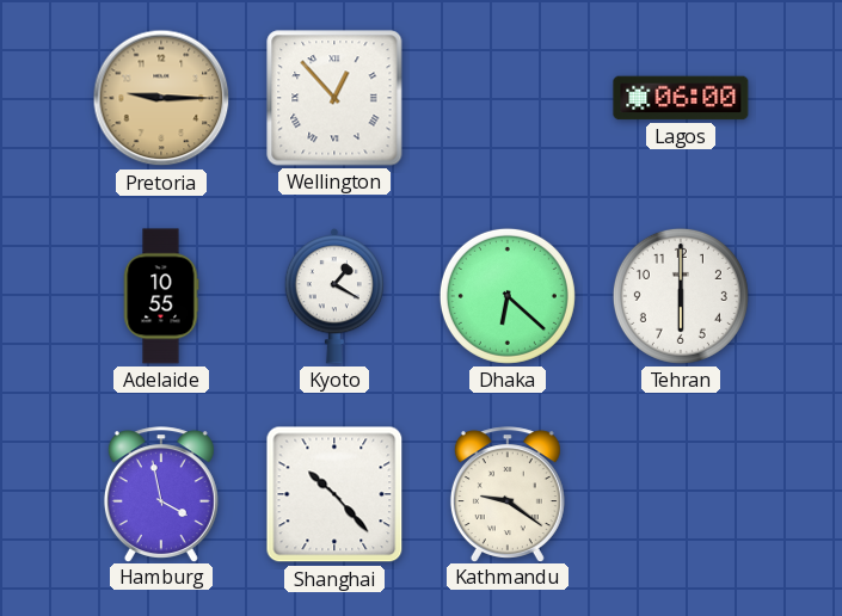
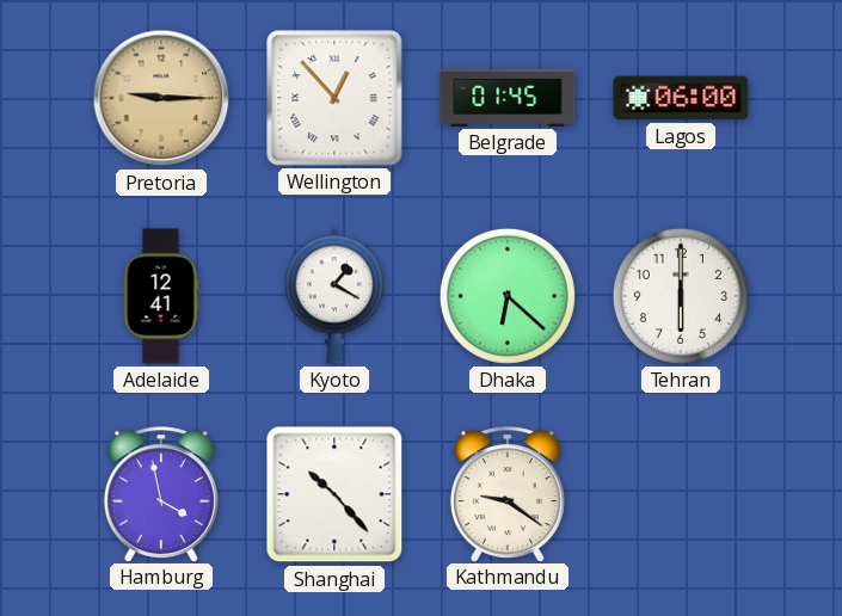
Belgrade: none -> 01:45 (508, 98)
Adelaide: 10:55 -> 12:41 (161, 296)
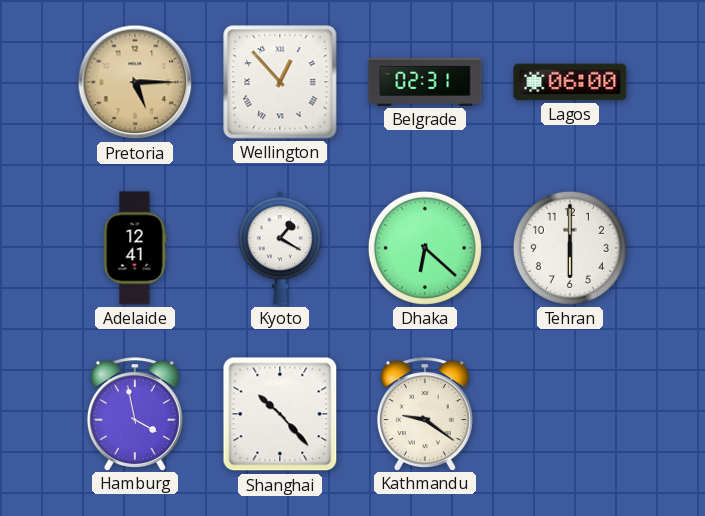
Pretoria: 9:15 -> 5:15 (135, 82)
Belgrade: 01:45 -> 02:31 (425, 82)
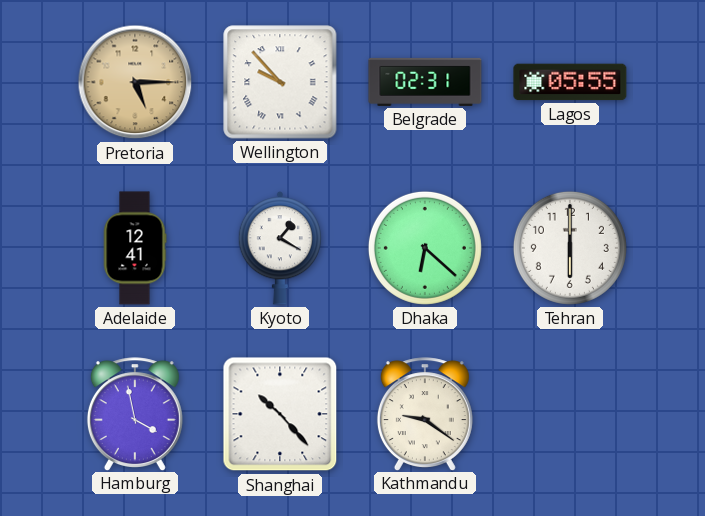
Wellington: 12:53 -> 9:53 (280, 82)
Lagos: 06:00 -> 05:55 (570, 82)
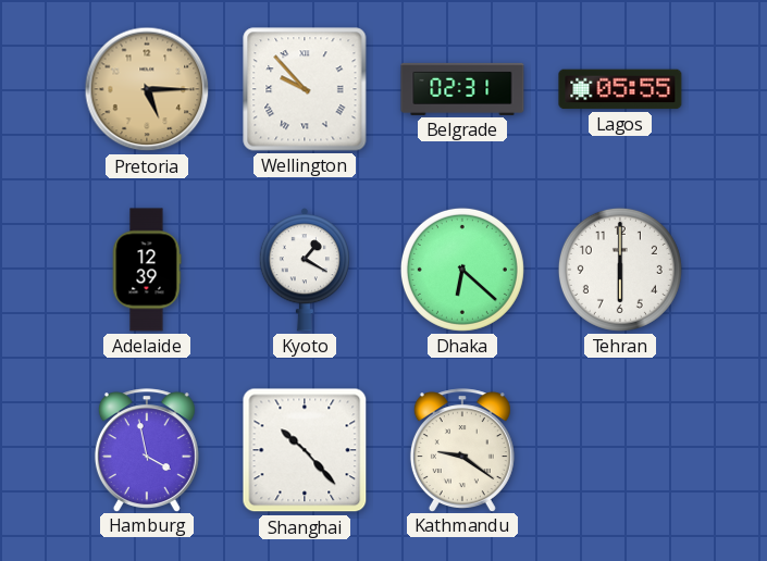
Adelaide: 12:41 -> 12:39 (147, 270)
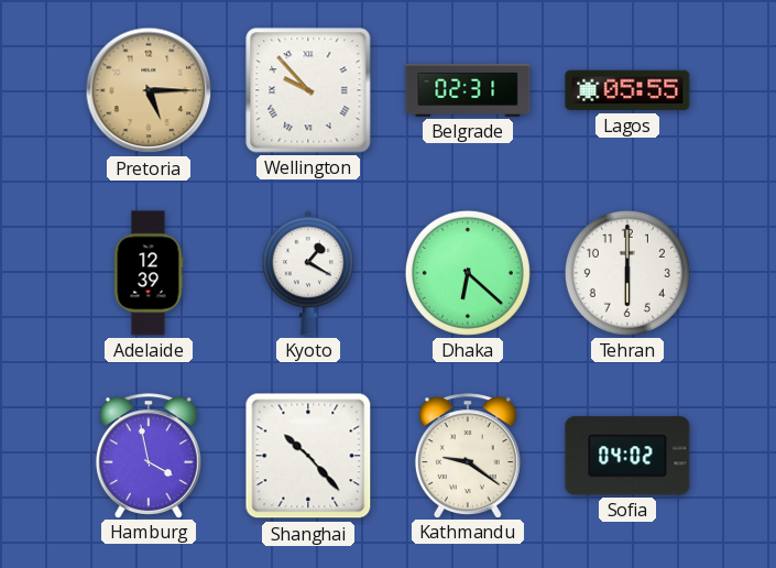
Sofia: none -> 04:02 (627, 456)
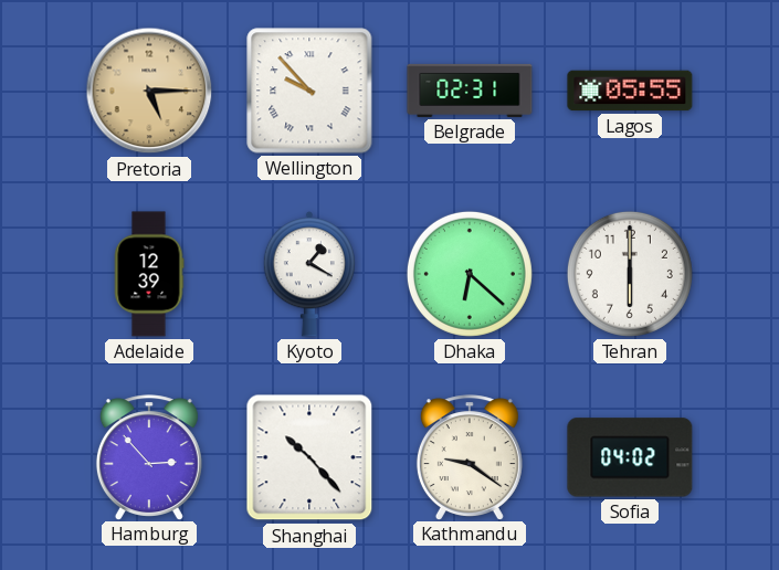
Hamburg: 3:58 -> 2:53 (149, 457)
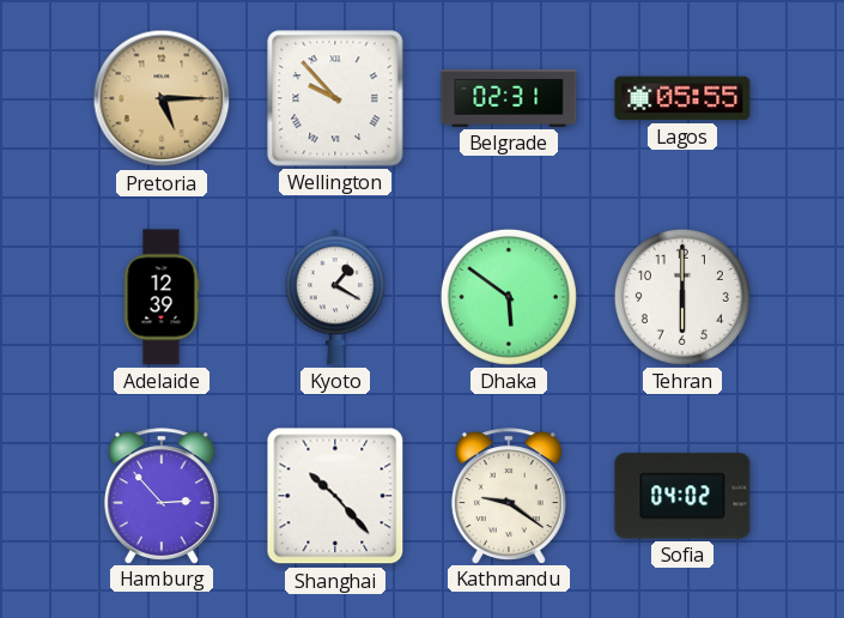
Dhaka: 6:22 -> 5:51 (509, 297)
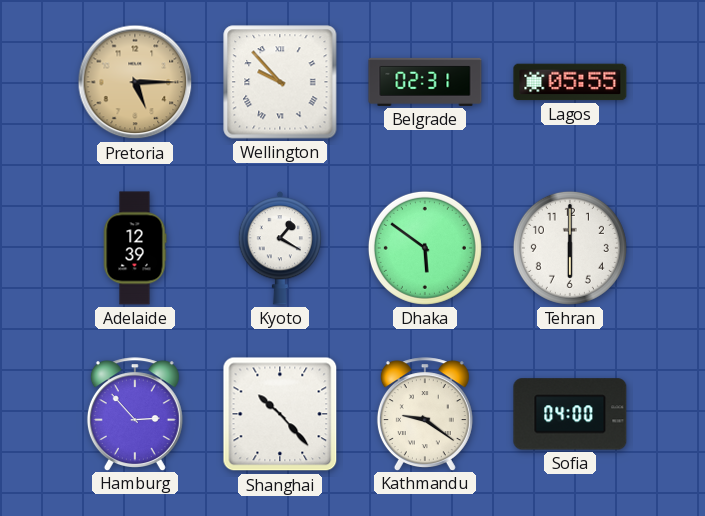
Sofia: 04:02 -> 04:00 (570, 414)
